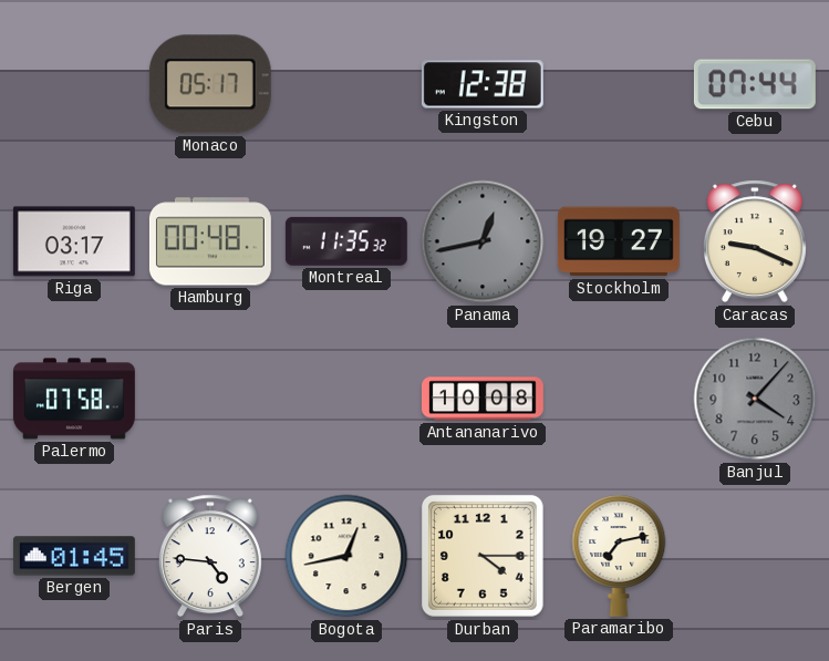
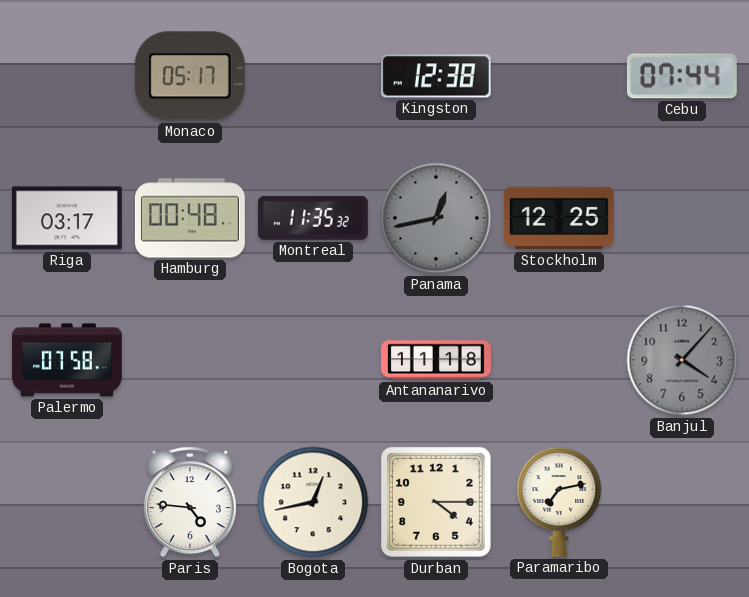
Stockholm: 19:27 -> 12:25 (559, 218)
Caracas: 9:19 -> none (755, 241)
Antananarivo: 10:08 -> 11:18 (436, 360)
Bergen: 01:45 -> none (74, 556)
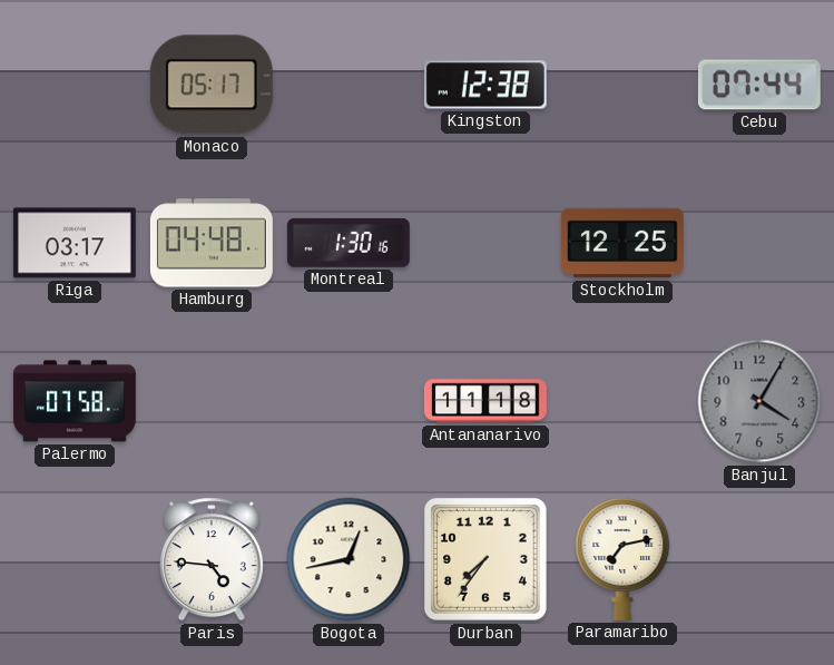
Hamburg: 00:48 -> 04:48 (212, 243)
Montreal: 11:35 -> 1:30 (349, 243)
Panama: 12:43 -> none (436, 218)
Banjul: 4:07 -> 4:05 (759, 401)
Durban: 4:15 -> 7:36 (485, 559)
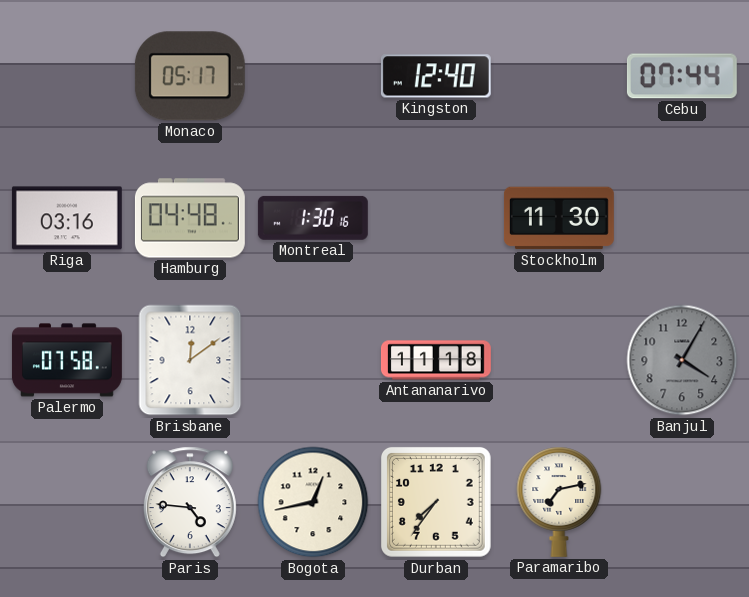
Kingston: 12:38 -> 12:40 (436, 76)
Riga: 03:17 -> 03:16 (67, 218)
Stockholm: 12:25 -> 11:30 (559, 218)
Brisbane: none -> 12:09 (190, 360)
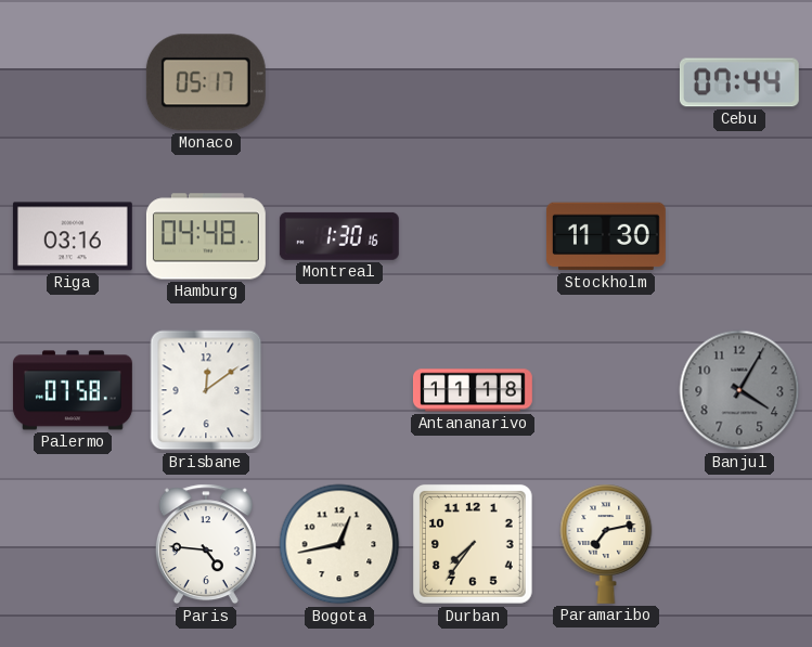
Kingston: 12:40 -> none (436, 76)
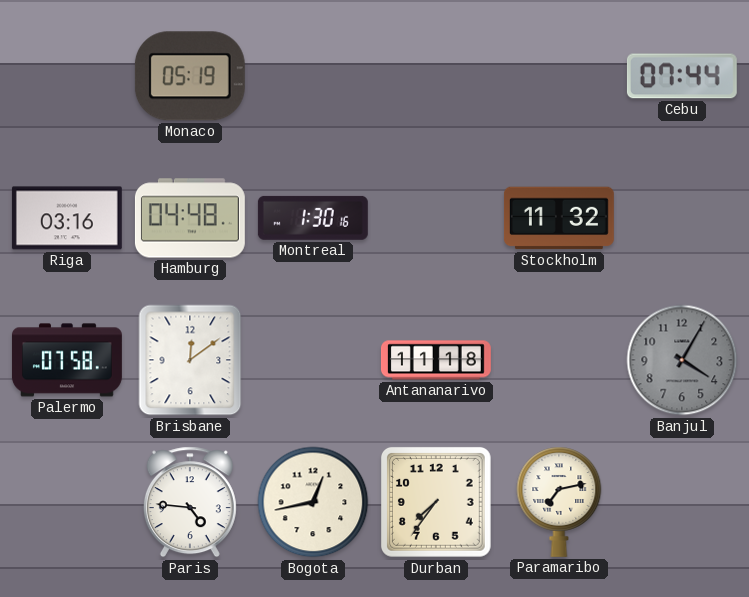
Monaco: 05:17 -> 05:19 (190, 76)
Stockholm: 11:30 -> 11:32 (559, 218)
